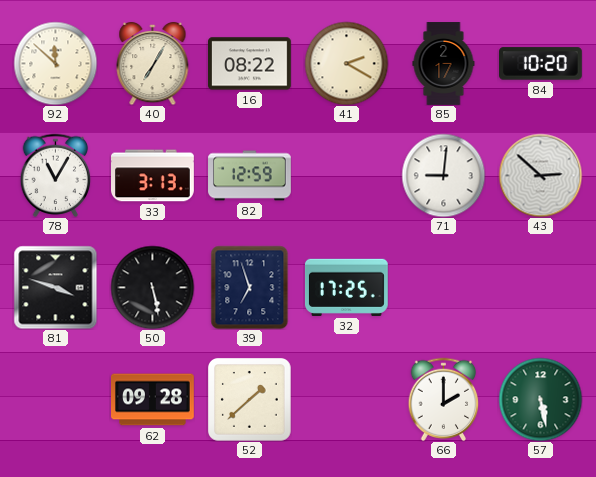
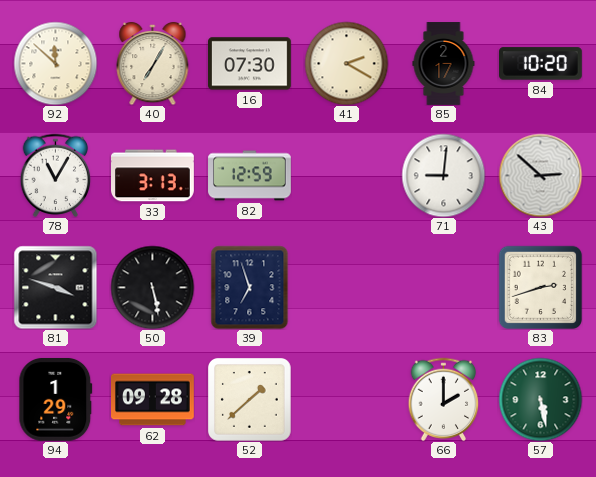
16: 08:22 -> 07:30 (250, 64)
32: 17:25 -> none (346, 287)
83: none -> 2:42 (540, 287)
94: none -> 1:29 (56, 399)
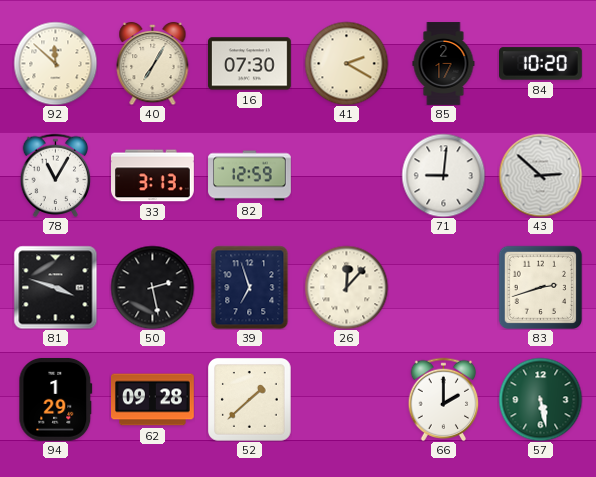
50: 5:28 -> 2:28 (152, 287)
26: none -> 12:07 (346, 287)
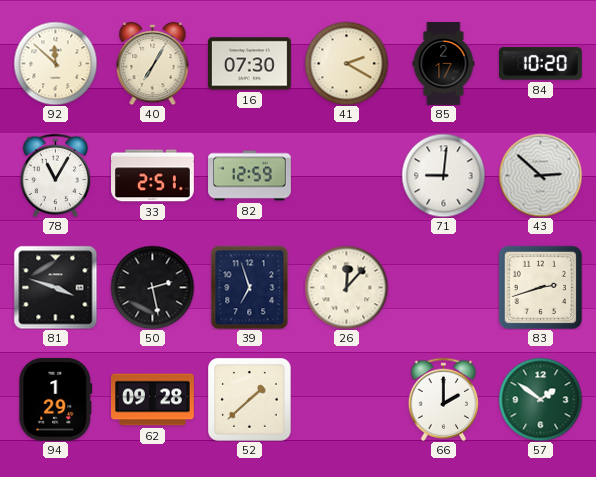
33: 3:13 -> 2:51 (153, 176)
57: 5:28 -> 1:51 (540, 399)
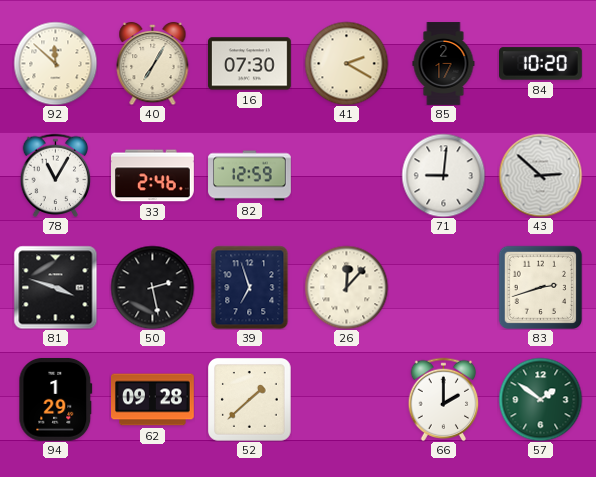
33: 2:51 -> 2:46 (153, 176)
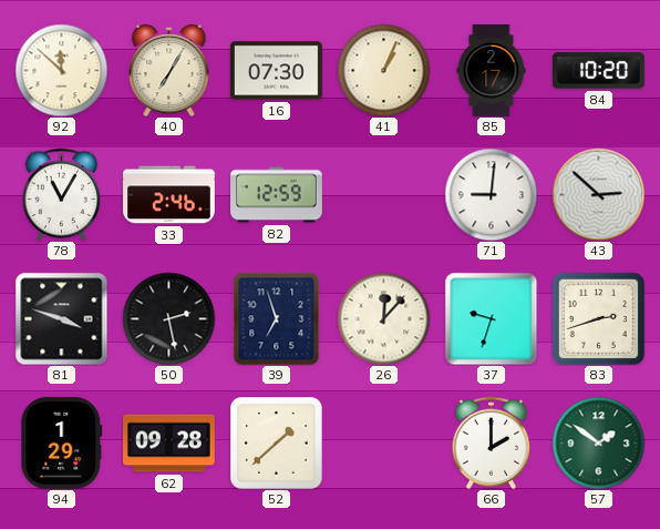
41: 2:20 -> 1:04 (383, 70)
37: none -> 9:33 (491, 318)
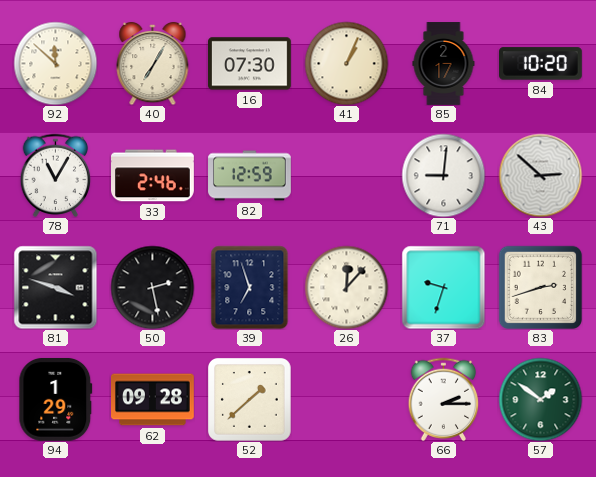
66: 2:00 -> 2:15 (444, 399)
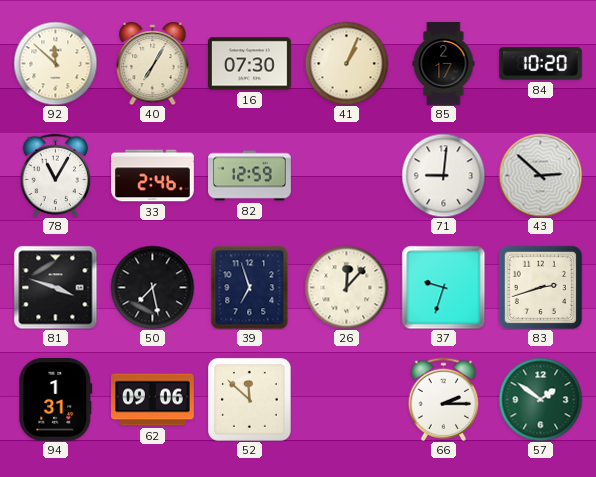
50: 2:28 -> 7:28 (152, 287)
94: 1:29 -> 1:31 (56, 399)
62: 09:28 -> 09:06 (153, 400)
52: 1:38 -> 11:52 (250, 400)
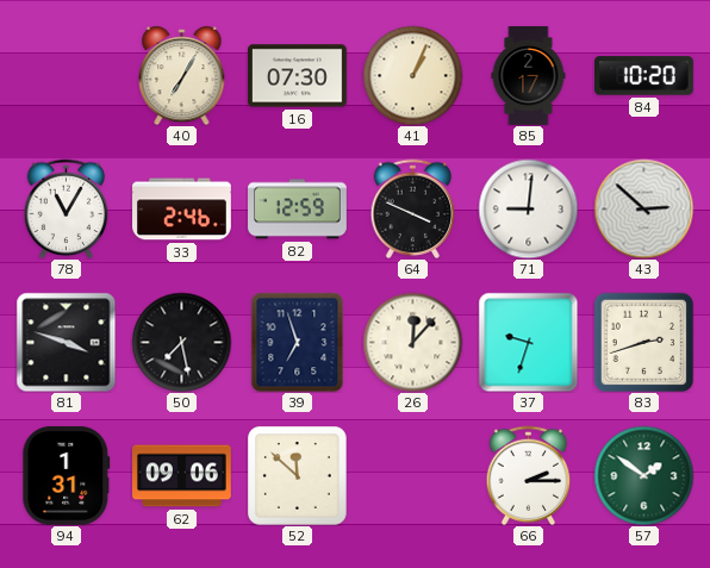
92: 11:52 -> none (55, 63)
64: none -> 3:49 (413, 208)
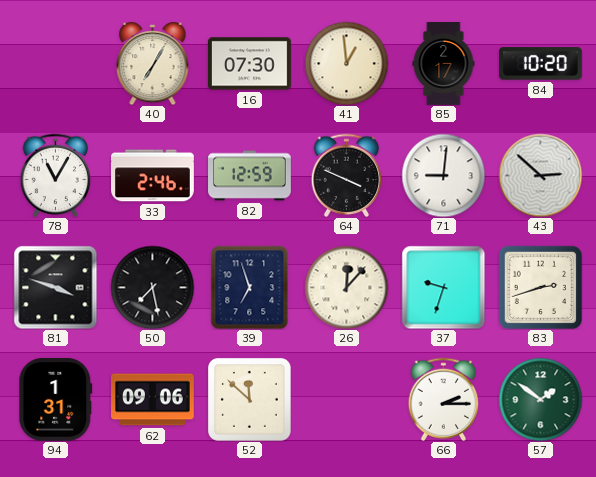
41: 1:04 -> 12:59 (346, 63)
